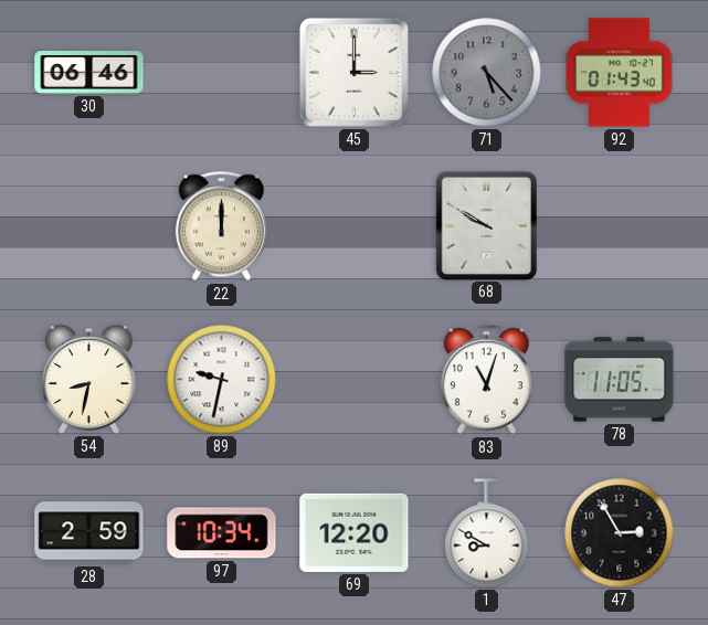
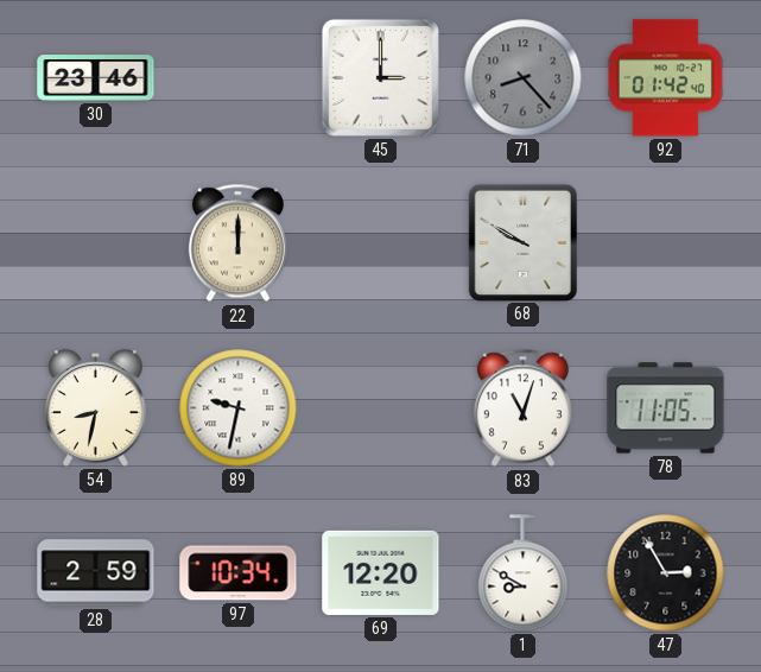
30: 06:46 -> 23:46 (96, 78)
71: 5:23 -> 8:23 (524, 78)
92: 01:43 -> 01:42 (666, 78)
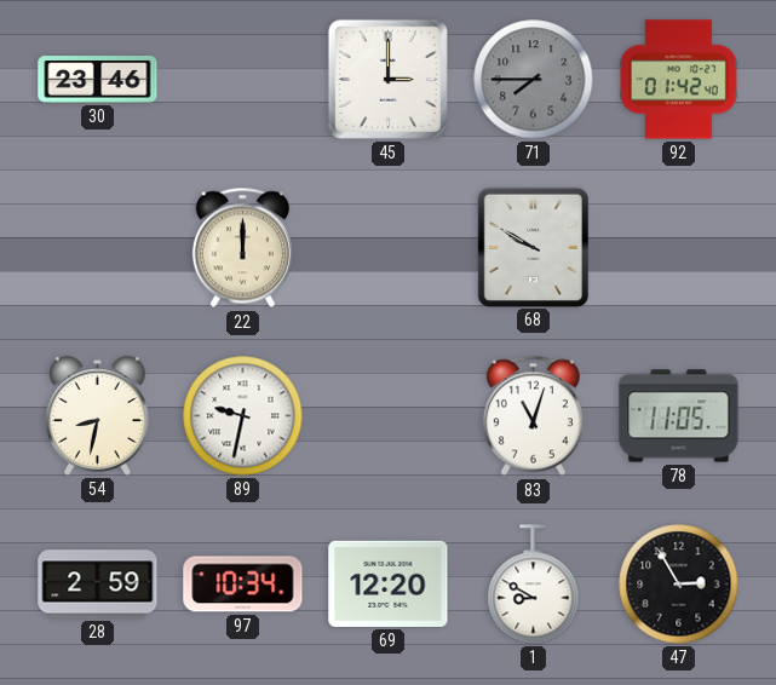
71: 8:23 -> 7:45 (534, 80)
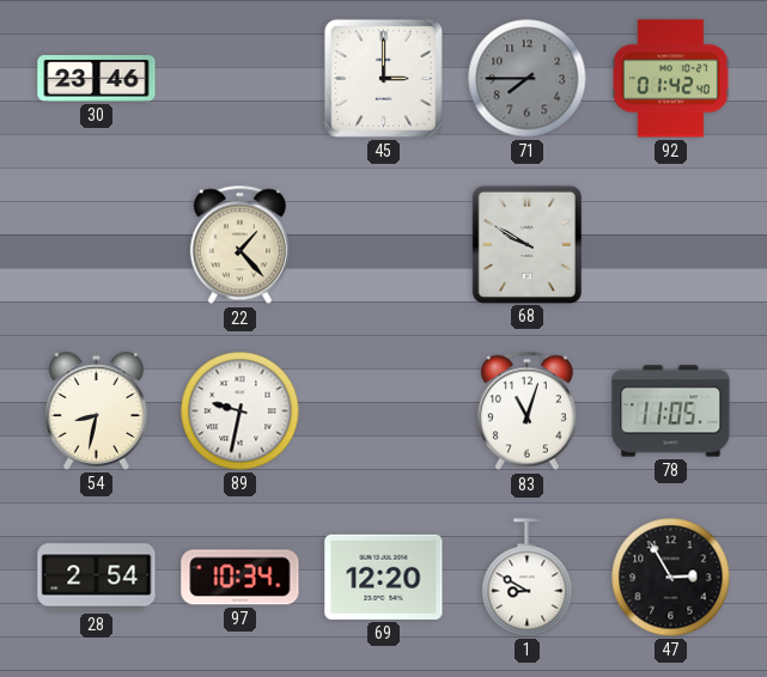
22: 12:00 -> 1:23 (239, 245)
28: 2:59 -> 2:54 (97, 578)
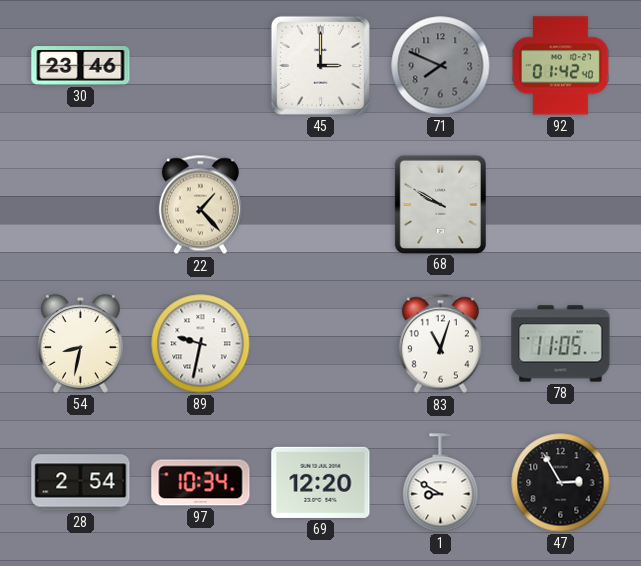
71: 7:45 -> 7:49 (441, 66)
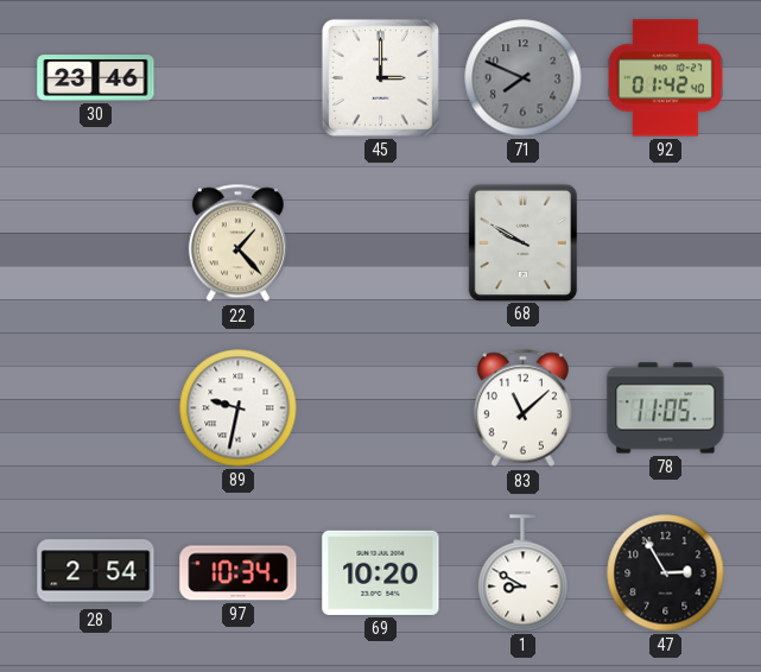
54: 8:32 -> none (81, 344)
83: 11:03 -> 11:08 (522, 408)
69: 12:20 -> 10:20 (381, 572)
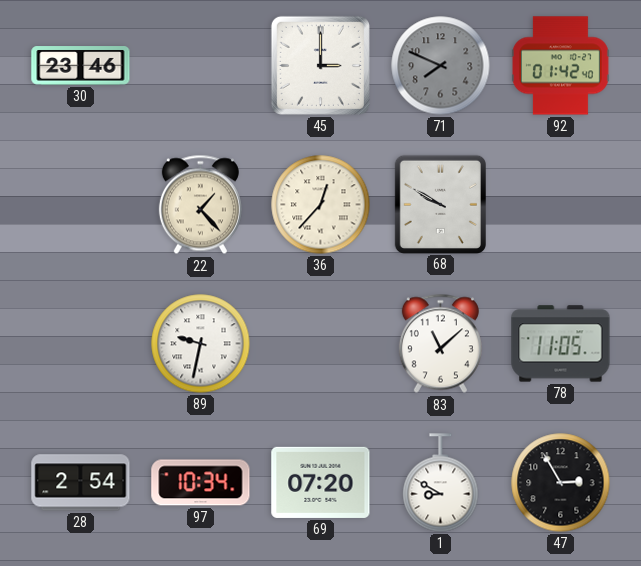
36: none -> 12:37 (321, 205)
69: 10:20 -> 07:20 (321, 482)
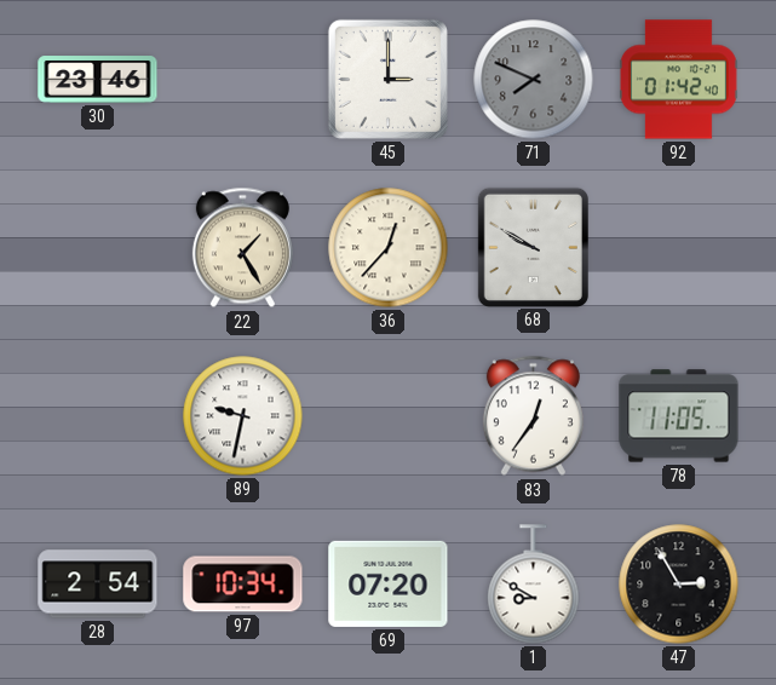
22: 1:23 -> 1:25 (242, 248)
83: 11:08 -> 12:36 (533, 416)
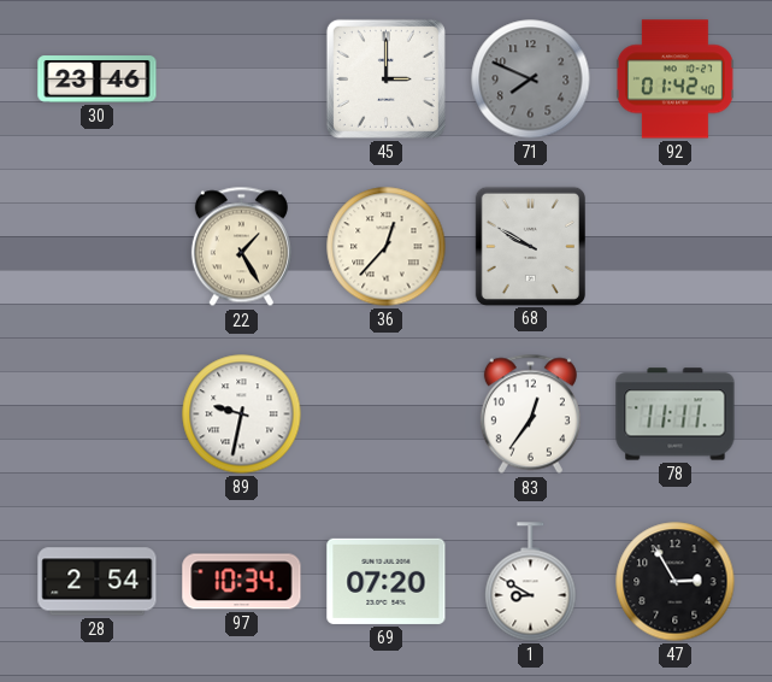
78: 11:05 -> 11:11 (676, 415)
